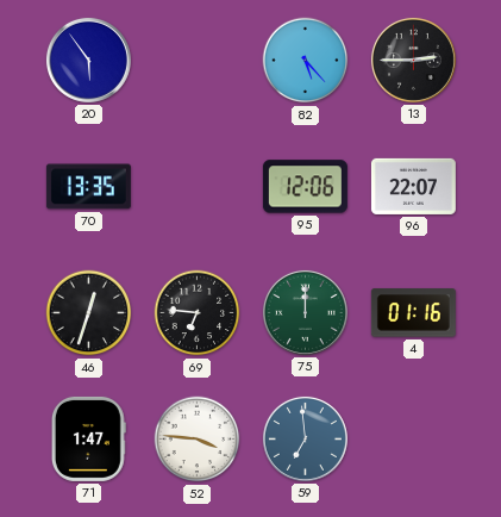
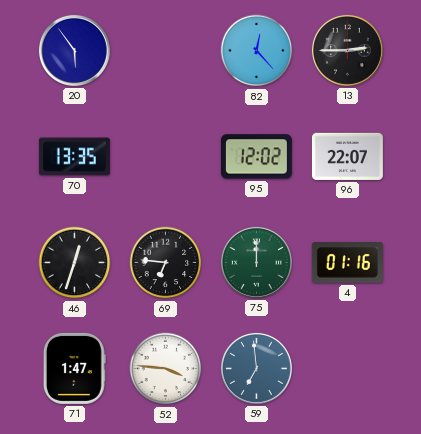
82: 5:23 -> 12:23 (257, 51)
95: 12:06 -> 12:02 (256, 157)
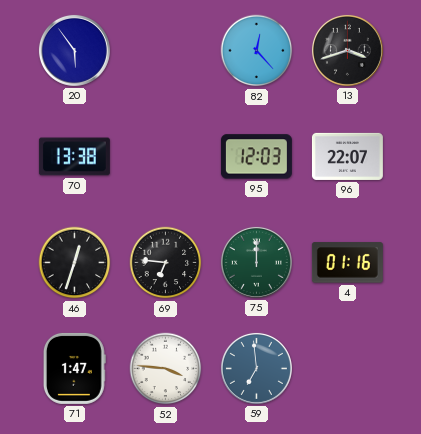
13: 2:45 -> 3:42 (347, 50)
70: 13:35 -> 13:38 (74, 157)
95: 12:02 -> 12:03 (256, 157)
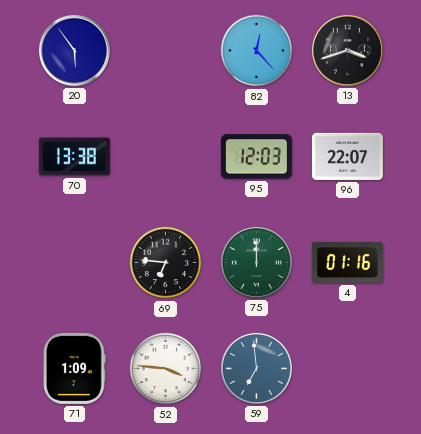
46: 12:33 -> none (75, 263)
71: 1:47 -> 1:09 (74, 368)
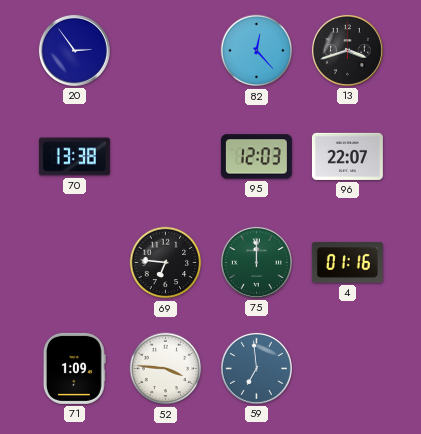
20: 5:54 -> 2:54 (74, 50)
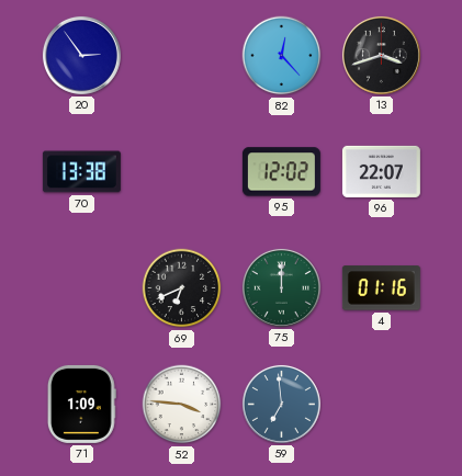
95: 12:03 -> 12:02 (281, 172)
69: 6:46 -> 6:41 (182, 288)
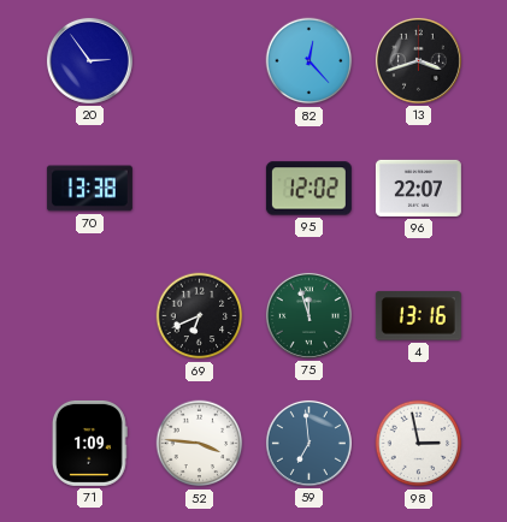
75: 12:00 -> 11:57 (308, 315)
4: 01:16 -> 13:16 (418, 316)
98: none -> 2:58 (419, 444)
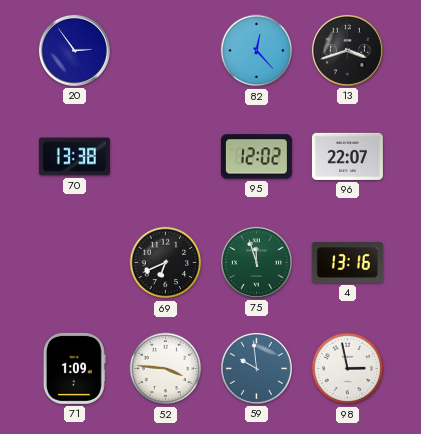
59: 6:59 -> 9:59 (256, 368)
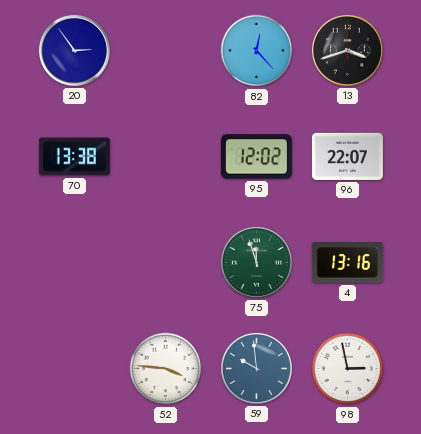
69: 6:41 -> none (166, 263)
71: 1:09 -> none (74, 368)
